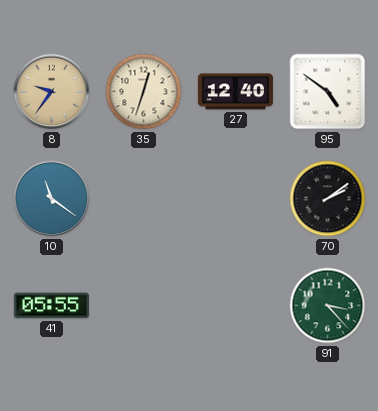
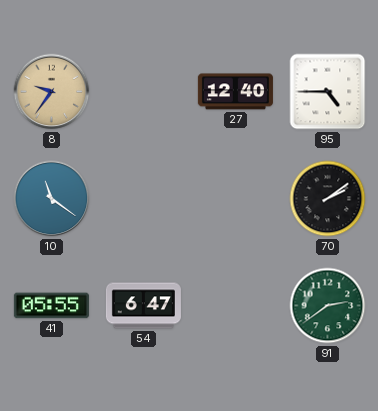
35: 12:33 -> none (144, 92)
95: 4:51 -> 4:45 (328, 92)
54: none -> 6:47 (143, 306)
91: 3:23 -> 2:39 (328, 306)
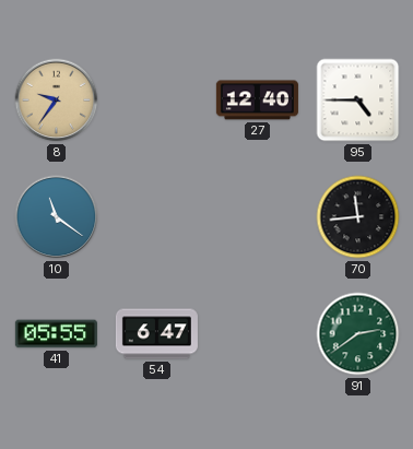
70: 2:09 -> 11:44 (358, 217)
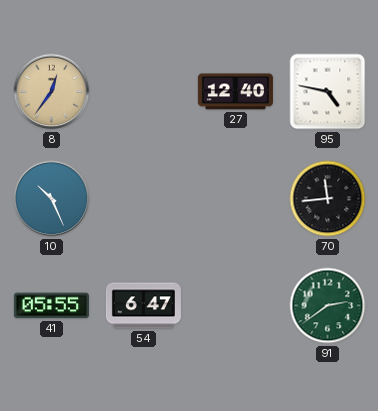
8: 9:36 -> 12:36 (52, 92)
95: 4:45 -> 4:47 (328, 92)
10: 11:21 -> 10:26 (52, 199)
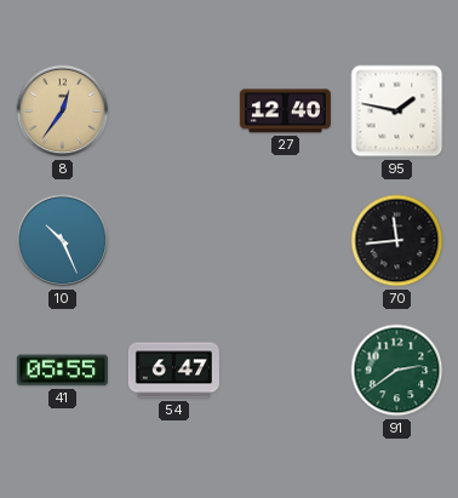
95: 4:47 -> 1:47 (397, 111)
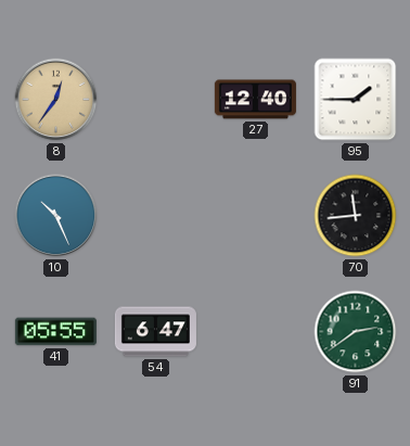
95: 1:47 -> 1:45 (356, 100)
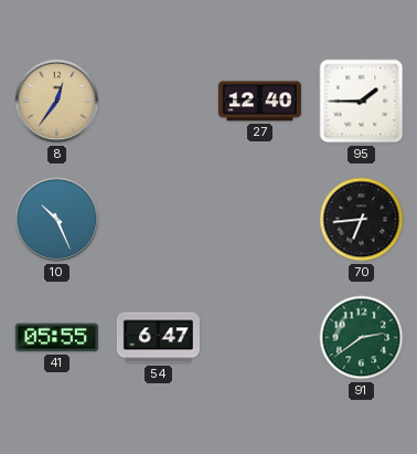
70: 11:44 -> 6:44 (362, 220)
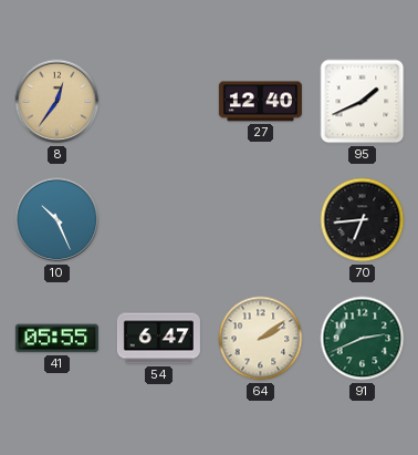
95: 1:45 -> 1:41 (363, 102)
64: none -> 2:09 (261, 339)
91: 2:39 -> 2:41 (363, 339)
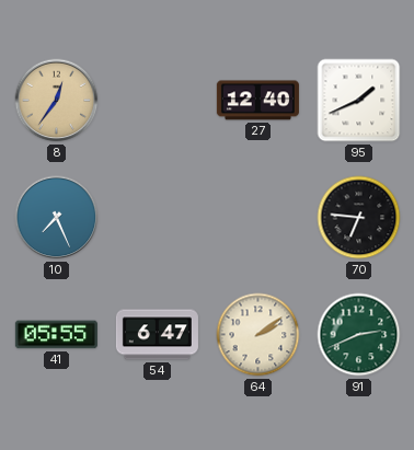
10: 10:26 -> 7:26 (57, 218)
70: 6:44 -> 6:46 (359, 218)
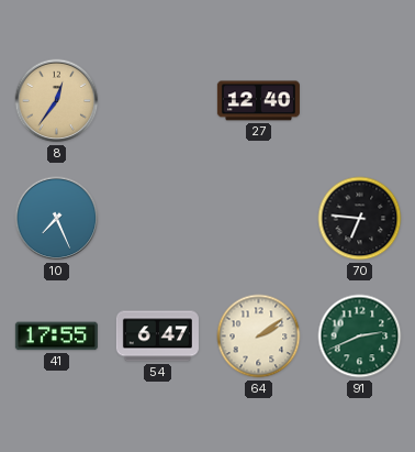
95: 1:41 -> none (359, 101)
41: 05:55 -> 17:55 (56, 337)
